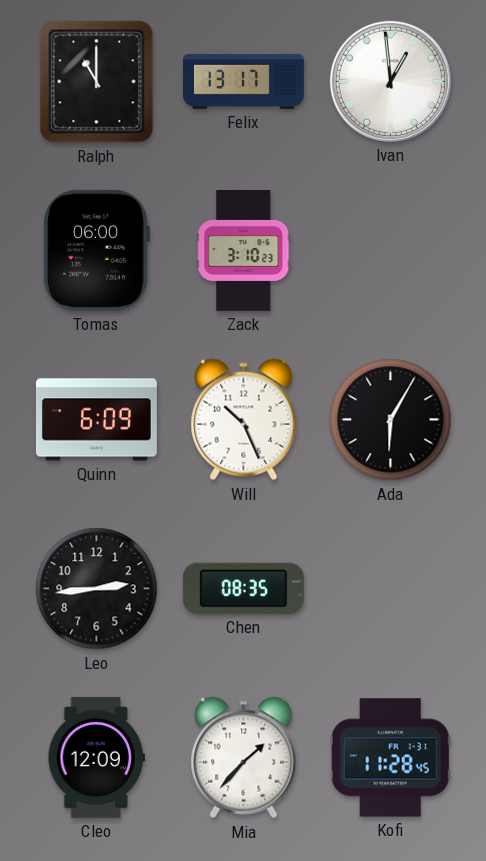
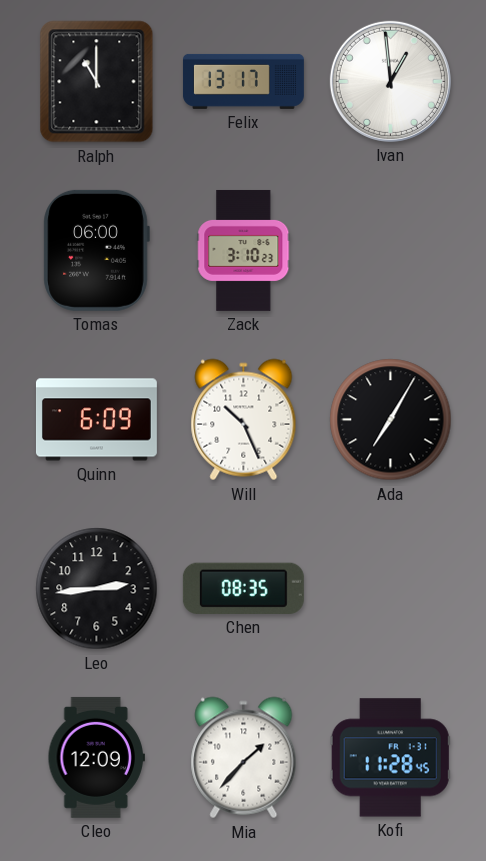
Ada: 6:05 -> 7:05 (391, 420)
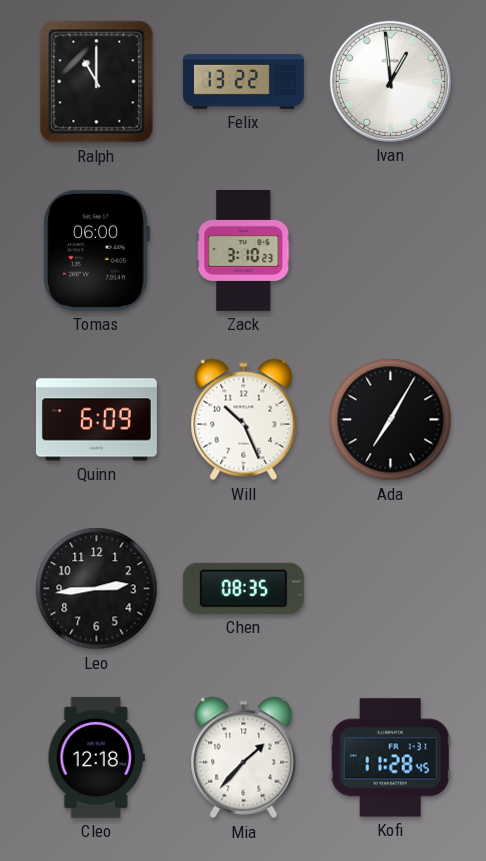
Felix: 13:17 -> 13:22 (243, 81)
Cleo: 12:09 -> 12:18 (96, 757)
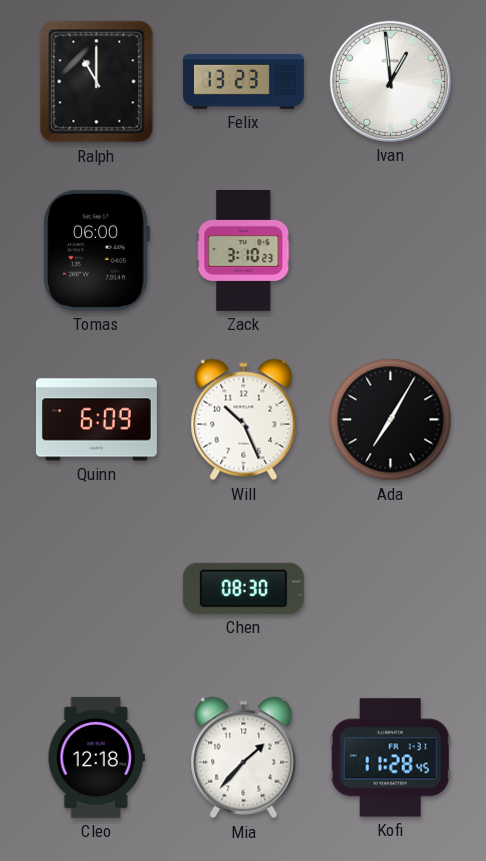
Felix: 13:22 -> 13:23 (243, 81)
Leo: 2:44 -> none (97, 589)
Chen: 08:35 -> 08:30 (243, 588)
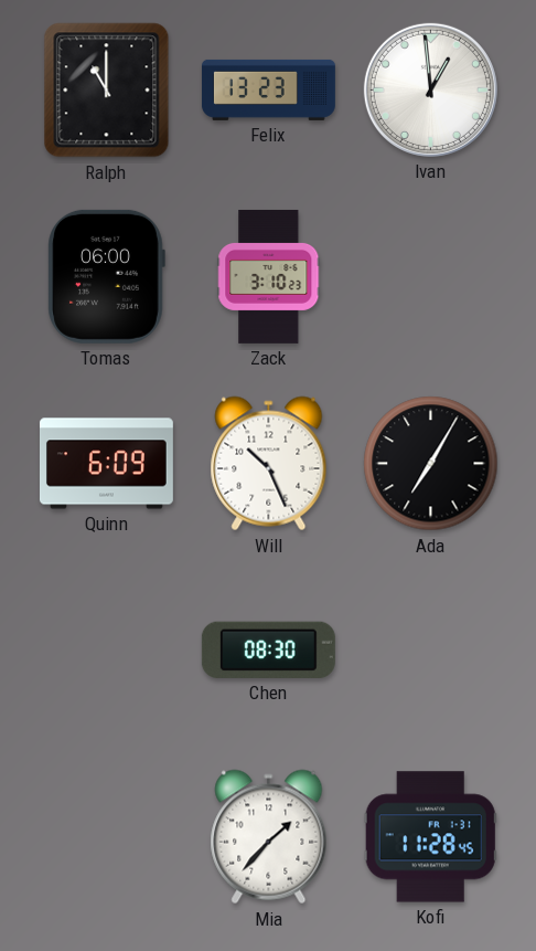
Cleo: 12:18 -> none (96, 757)
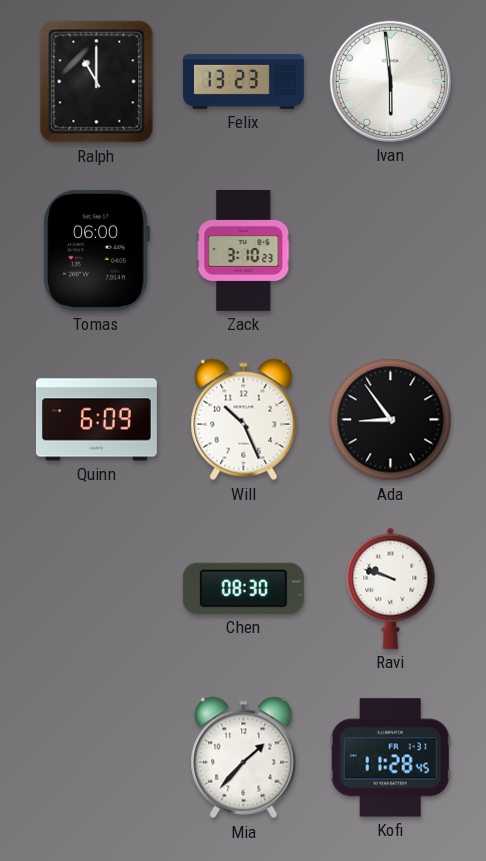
Ivan: 12:59 -> 5:59 (390, 81)
Ada: 7:05 -> 8:54 (391, 420)
Ravi: none -> 9:48 (391, 588)
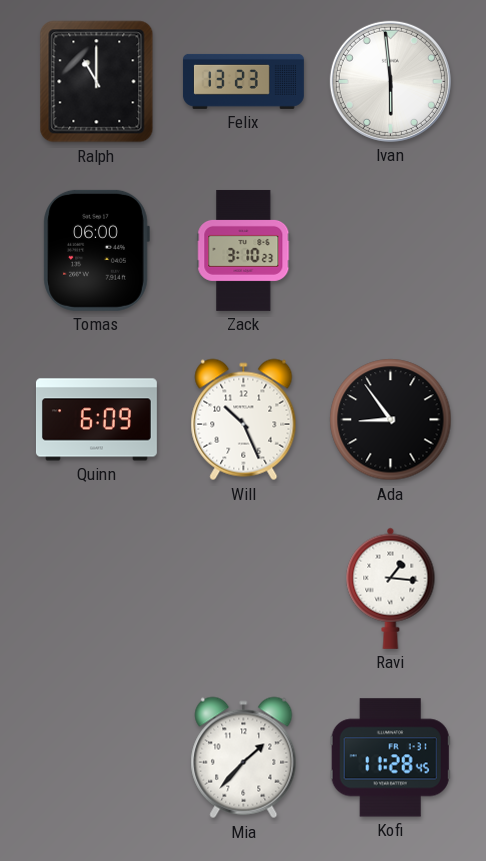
Chen: 08:30 -> none (243, 588)
Ravi: 9:48 -> 1:16 (391, 588)
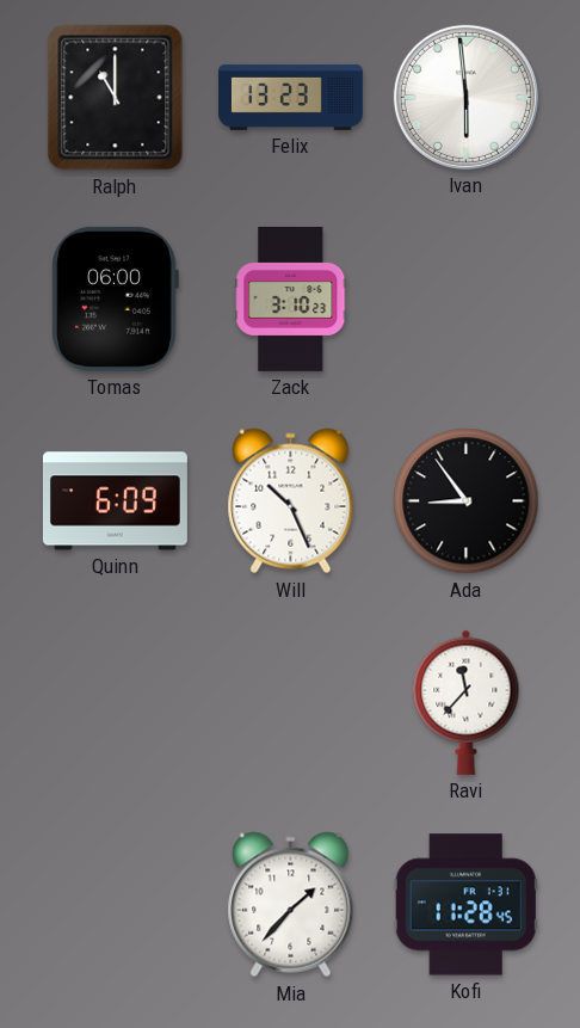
Ravi: 1:16 -> 11:37 (467, 702)
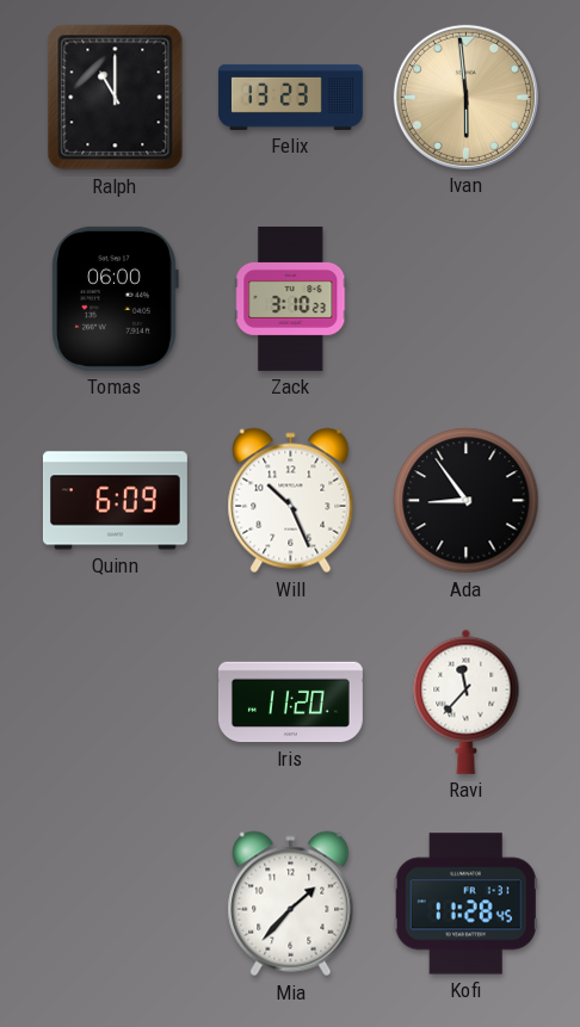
Ivan dial: white -> champagne (465, 97)
Iris: none -> 11:20 (290, 703)
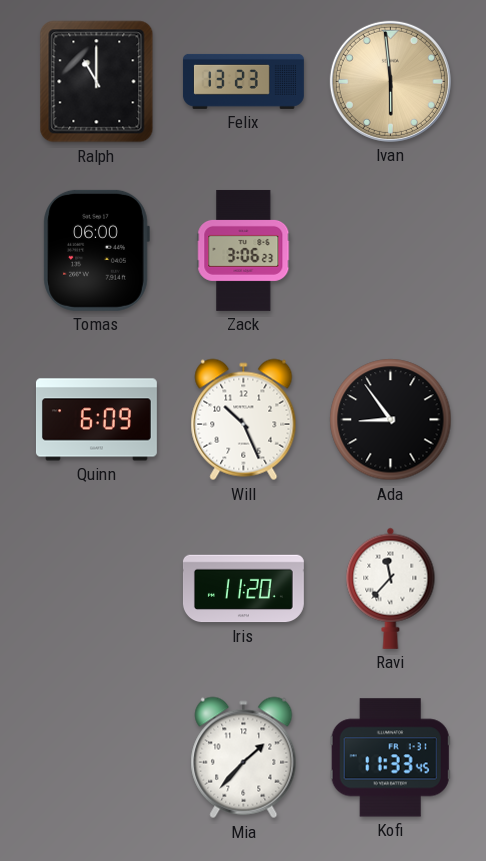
Zack: 3:10 -> 3:06 (244, 250)
Kofi: 11:28 -> 11:33 (390, 758)
